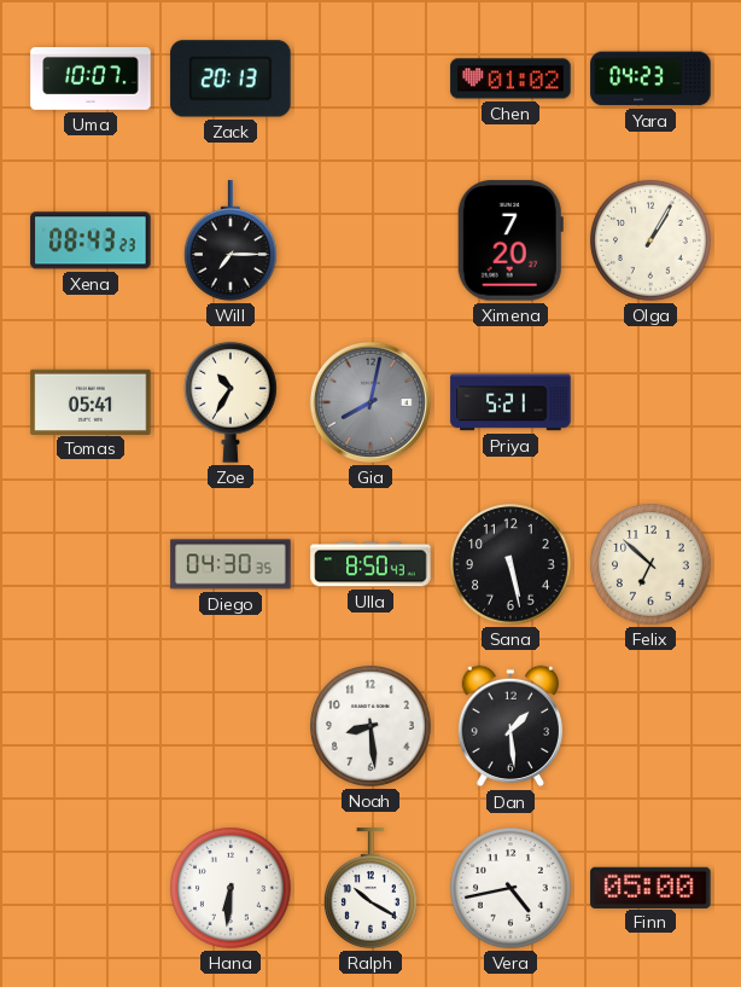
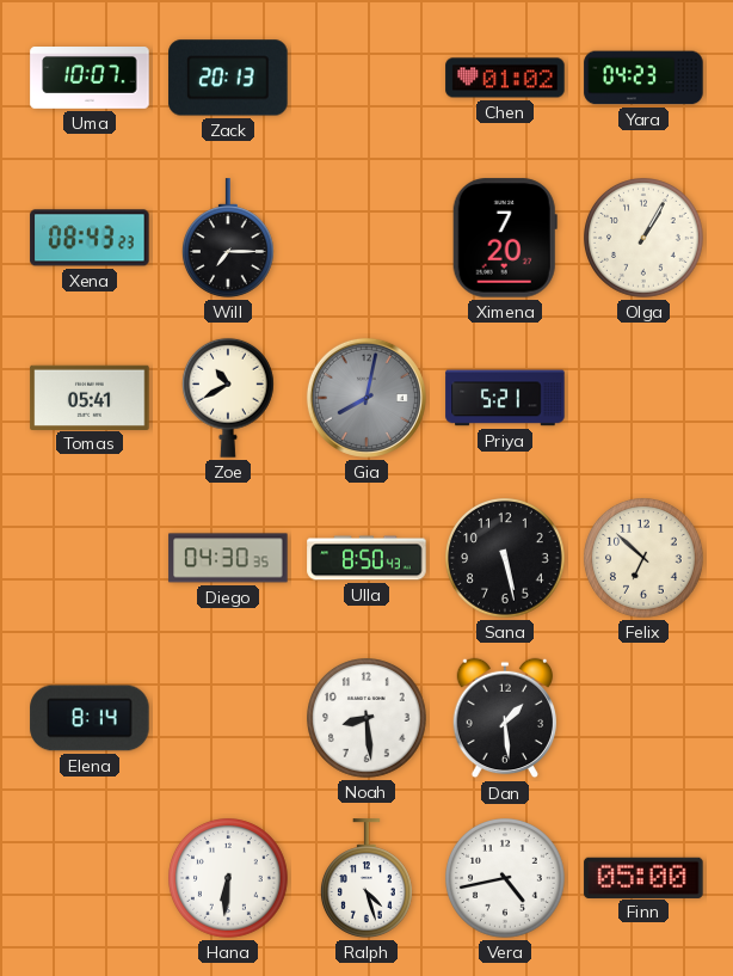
Zoe: 10:35 -> 10:40 (228, 398)
Elena: none -> 8:14 (90, 718)
Ralph: 10:20 -> 4:27 (366, 878)
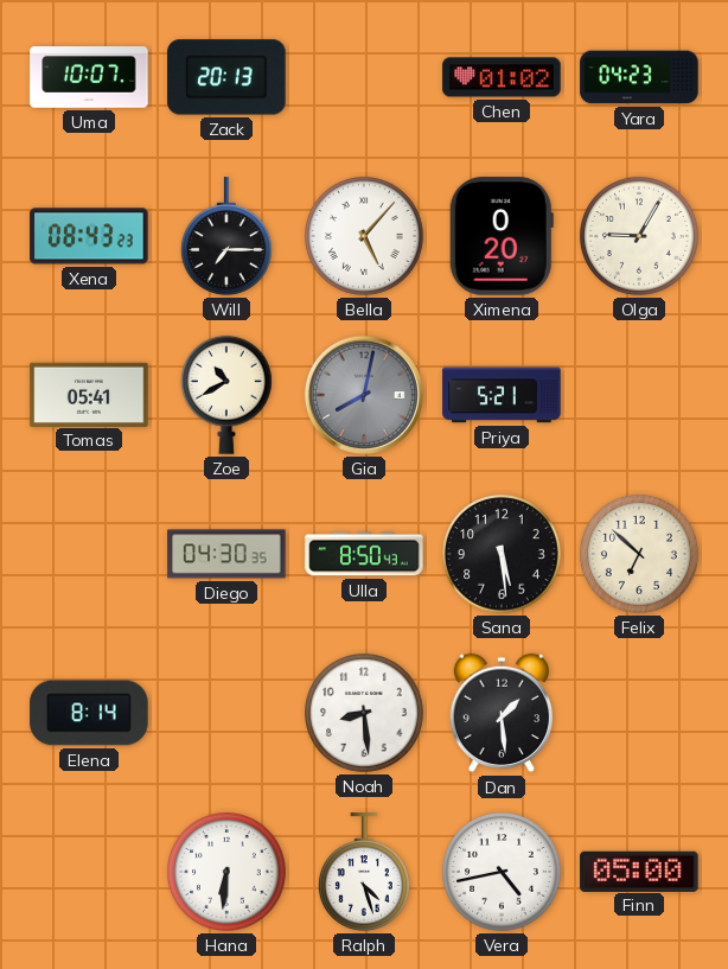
Bella: none -> 5:07 (365, 237)
Ximena: 7:20 -> 0:20 (502, 236)
Olga: 1:05 -> 9:05 (640, 237)
Sana: 5:28 -> 5:29 (503, 555)
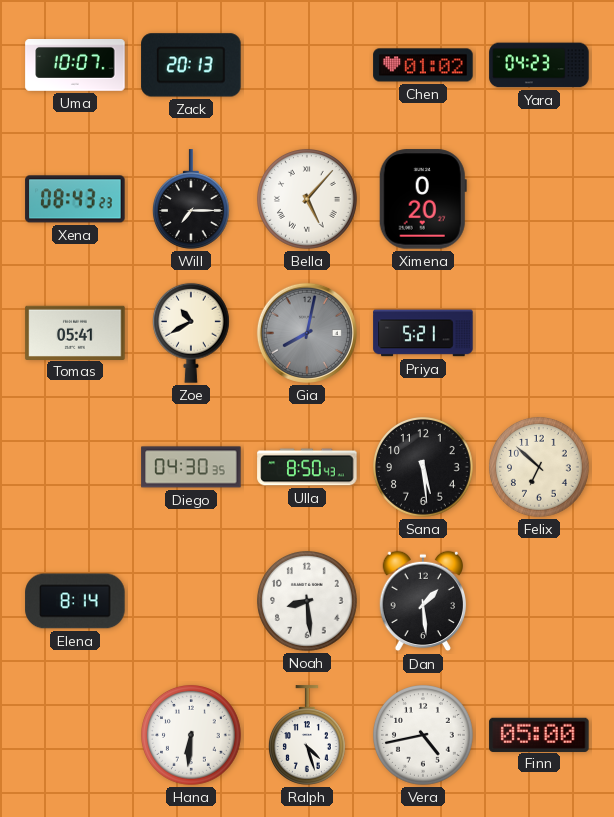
Olga: 9:05 -> none (640, 237)
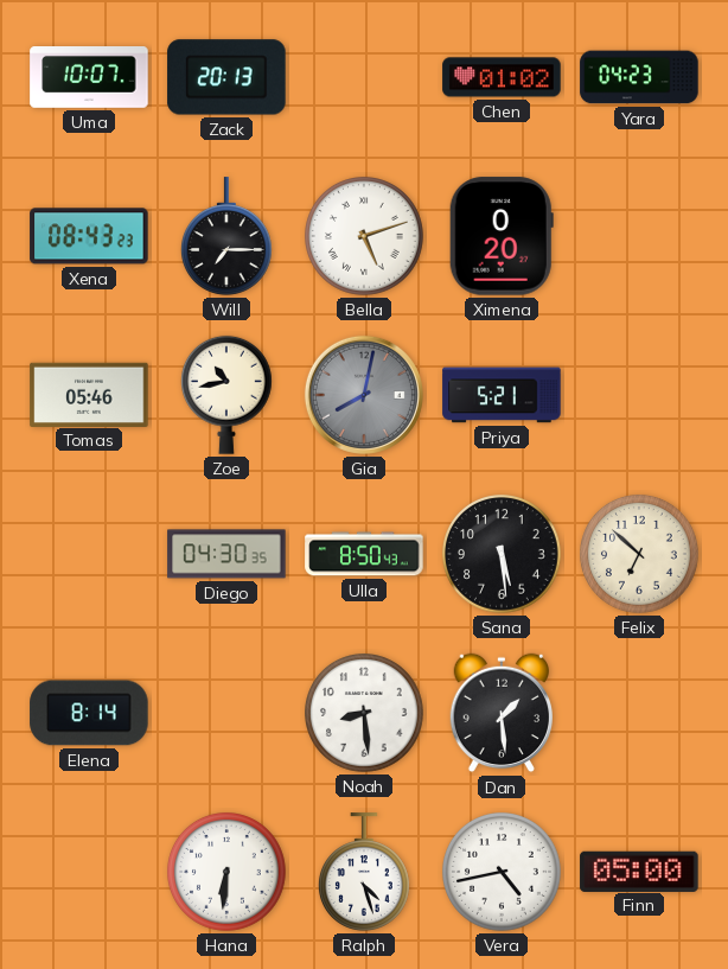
Bella: 5:07 -> 5:12 (365, 237)
Tomas: 05:41 -> 05:46 (89, 394)
Zoe: 10:40 -> 10:43 (226, 395)
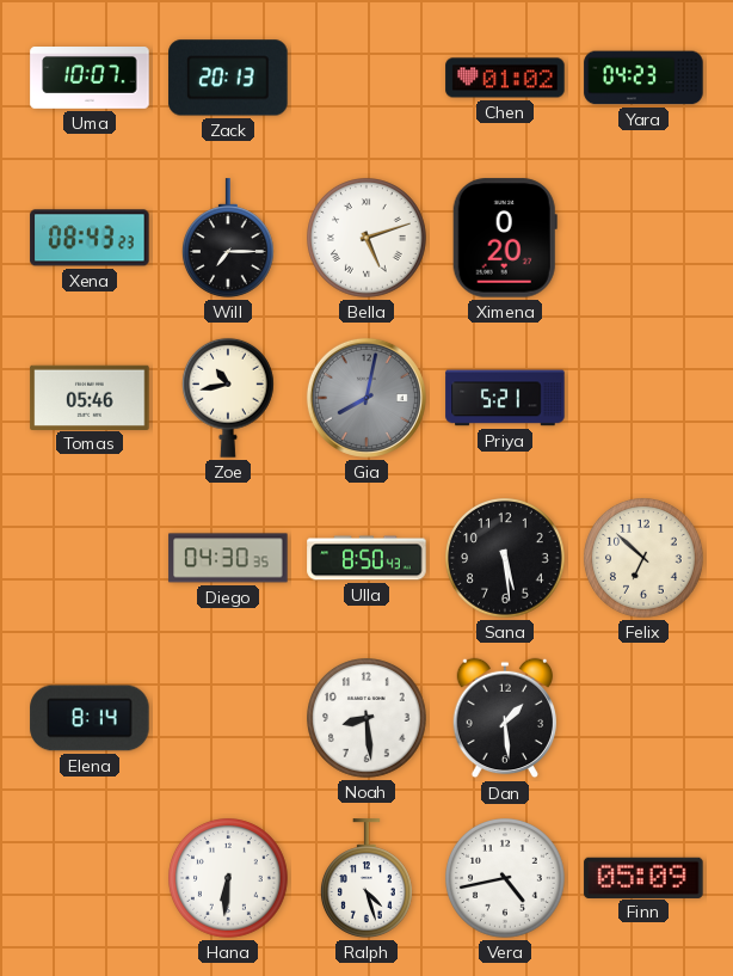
Finn: 05:00 -> 05:09 (643, 877)
